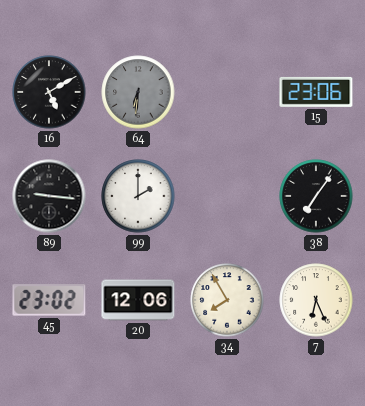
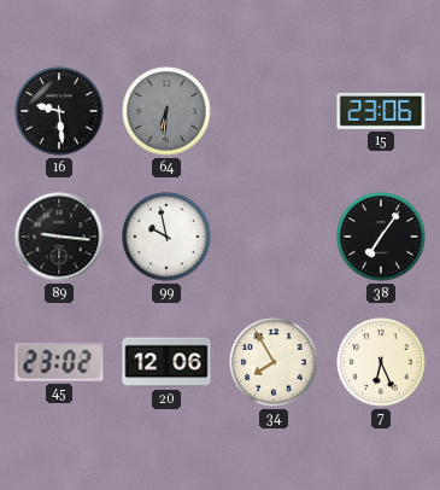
16: 5:10 -> 9:29 (59, 111)
99: 2:00 -> 9:58 (166, 237)
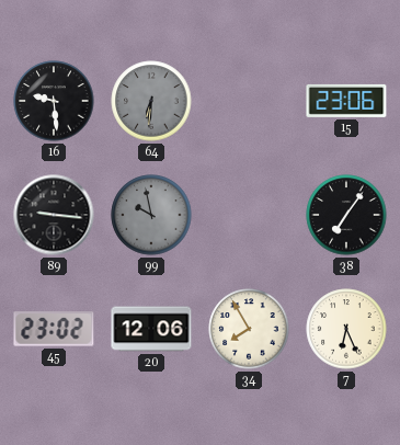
99 dial: white -> grey (151, 215)
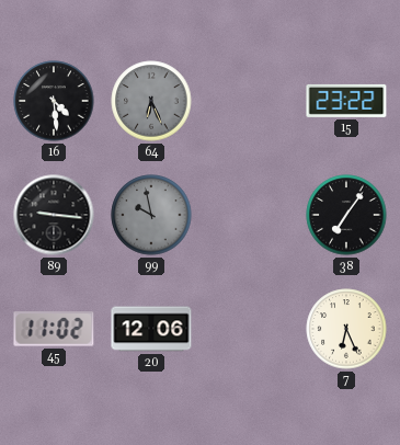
16: 9:29 -> 4:29 (54, 101)
64: 6:31 -> 6:26 (151, 101)
15: 23:06 -> 23:22 (346, 101)
45: 23:02 -> 11:02 (54, 329)
34: 7:55 -> none (249, 329)
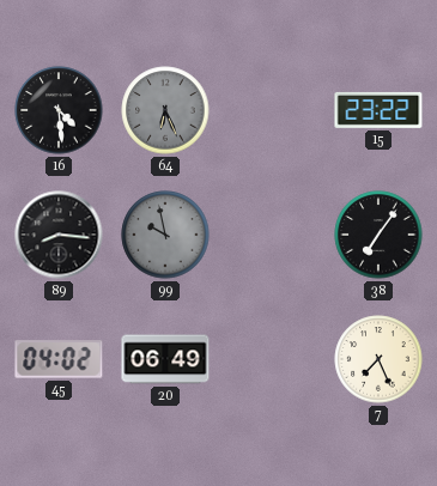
89: 9:16 -> 8:16 (59, 235)
45: 11:02 -> 04:02 (59, 359)
20: 12:06 -> 06:49 (165, 359)
7: 6:26 -> 7:26 (378, 359)
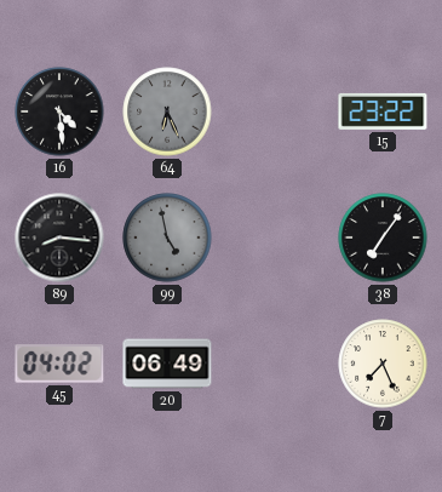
99: 9:58 -> 4:58 (167, 238)
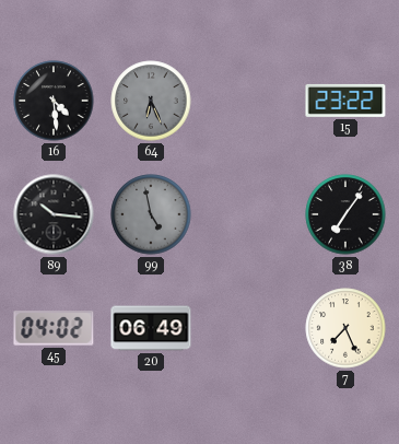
89: 8:16 -> 10:16 (54, 214)
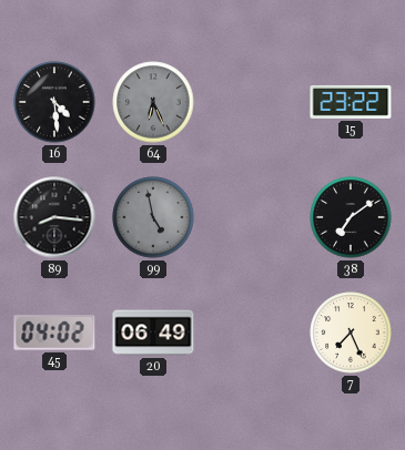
89: 10:16 -> 8:16 (54, 217)
38: 7:06 -> 7:09 (351, 217)
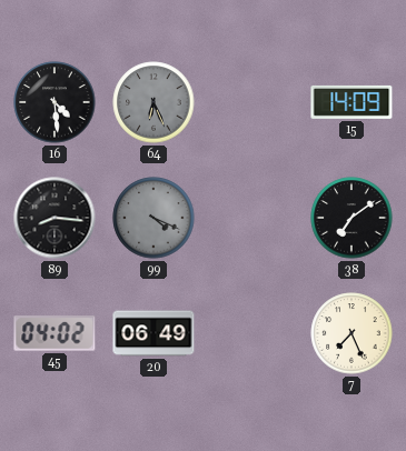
15: 23:22 -> 14:09 (351, 102)
99: 4:58 -> 4:19 (154, 218)
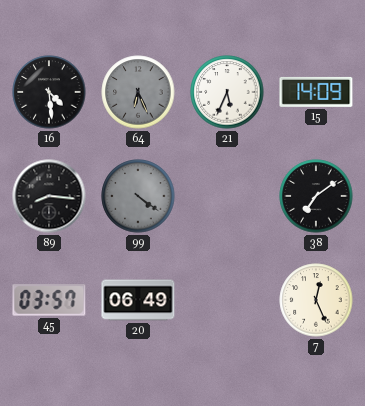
21: none -> 5:34 (227, 92)
99: 4:19 -> 4:21 (138, 196)
45: 04:02 -> 03:57 (49, 300)
7: 7:26 -> 12:26 (316, 300)
